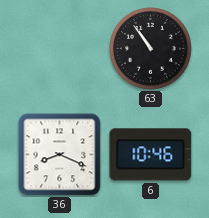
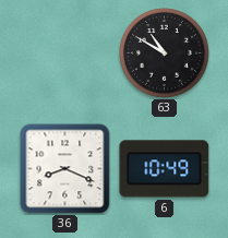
63: 10:54 -> 10:50 (165, 53)
6: 10:46 -> 10:49 (165, 169)
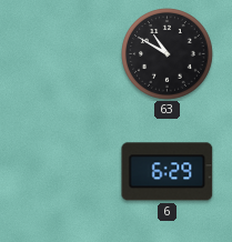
36: 8:19 -> none (65, 169)
6: 10:49 -> 6:29 (168, 172)
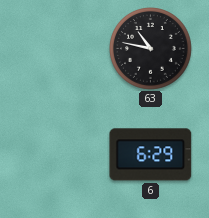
63: 10:50 -> 10:47 (151, 49)
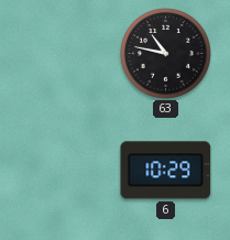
6: 6:29 -> 10:29 (166, 171)
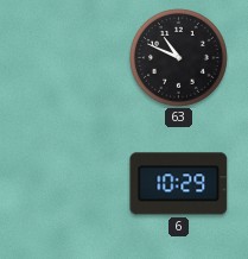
63: 10:47 -> 10:49 (179, 58)
